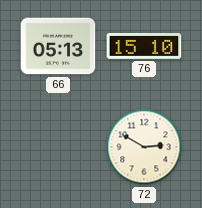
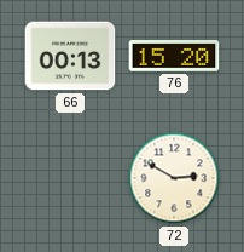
66: 05:13 -> 00:13 (70, 56)
76: 15:10 -> 15:20 (174, 56)
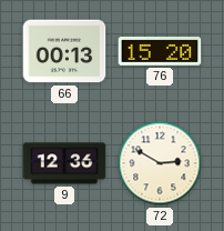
9: none -> 12:36 (64, 163)
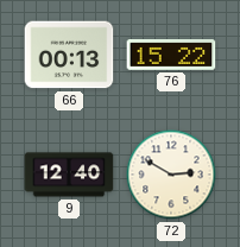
76: 15:20 -> 15:22 (171, 55)
9: 12:36 -> 12:40 (69, 175)
